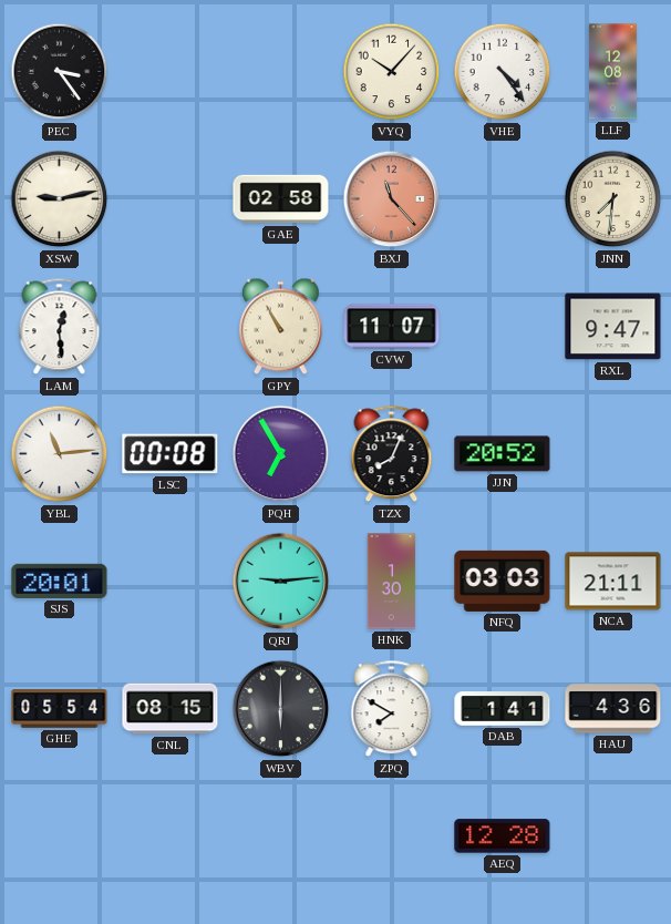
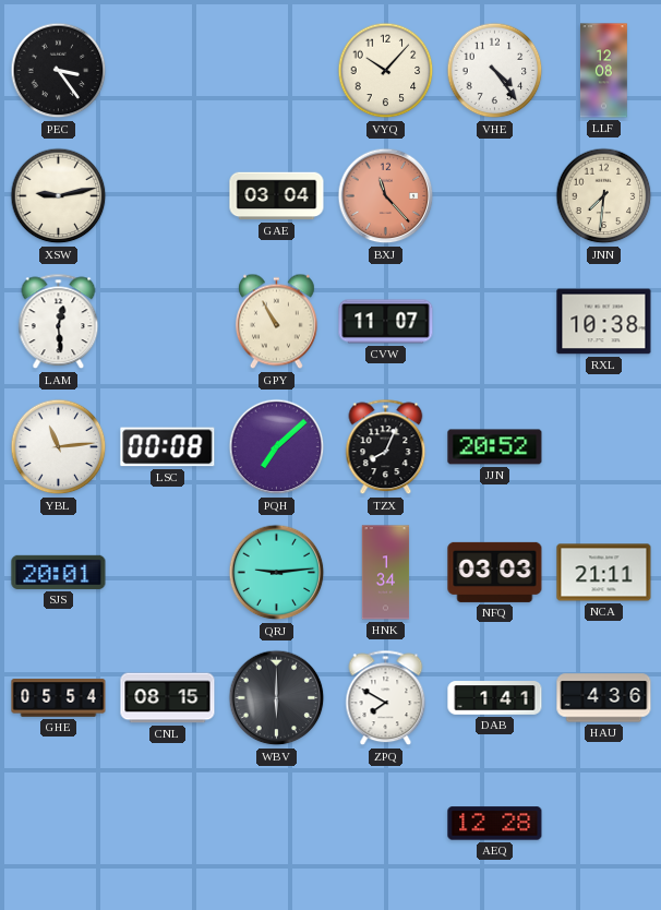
GAE: 02:58 -> 03:04 (277, 196)
RXL: 9:47 -> 10:38 (604, 322)
PQH: 6:55 -> 7:08 (277, 447)
HNK: 1:30 -> 1:34 (386, 573)
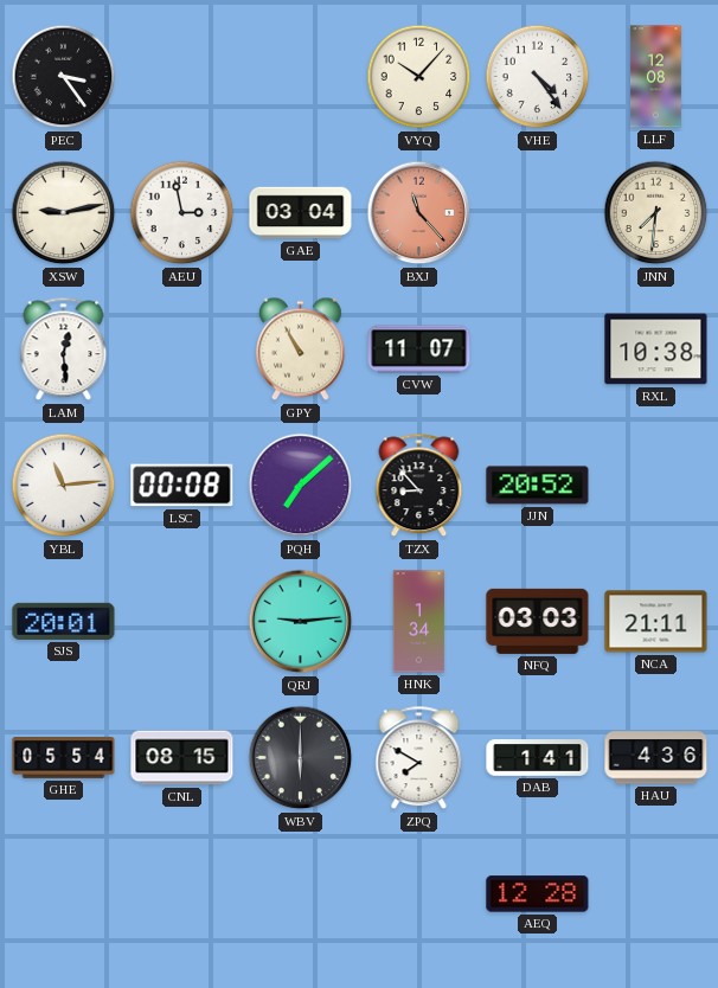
AEU: none -> 2:58 (182, 213)
TZX: 8:04 -> 8:53 (419, 486)
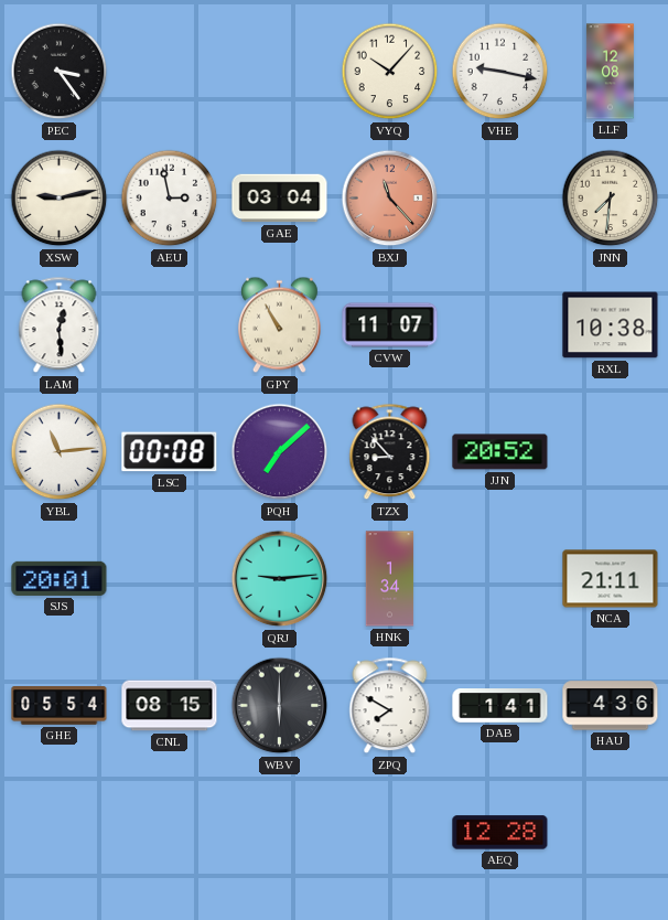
VHE: 4:24 -> 9:17 (500, 72)
NFQ: 03:03 -> none (538, 621)
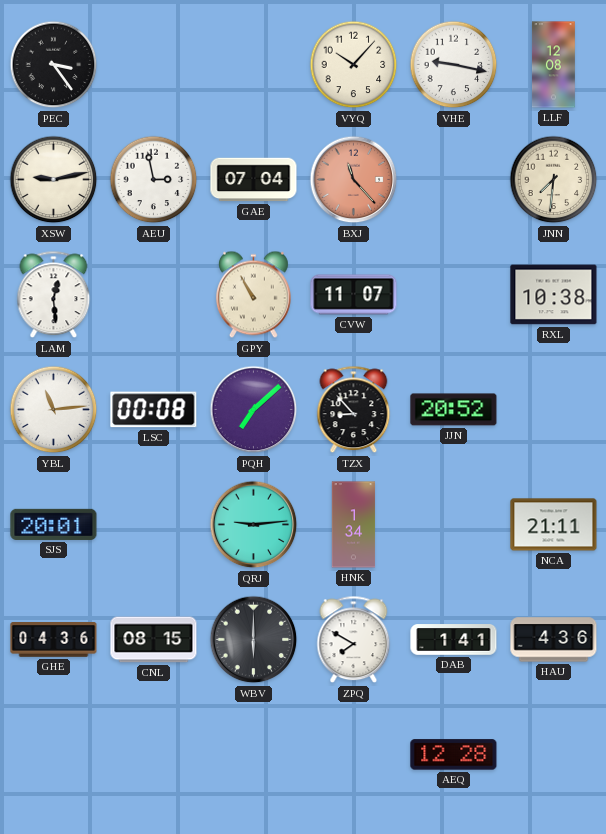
GAE: 03:04 -> 07:04 (254, 180)
GHE: 05:54 -> 04:36 (54, 640)
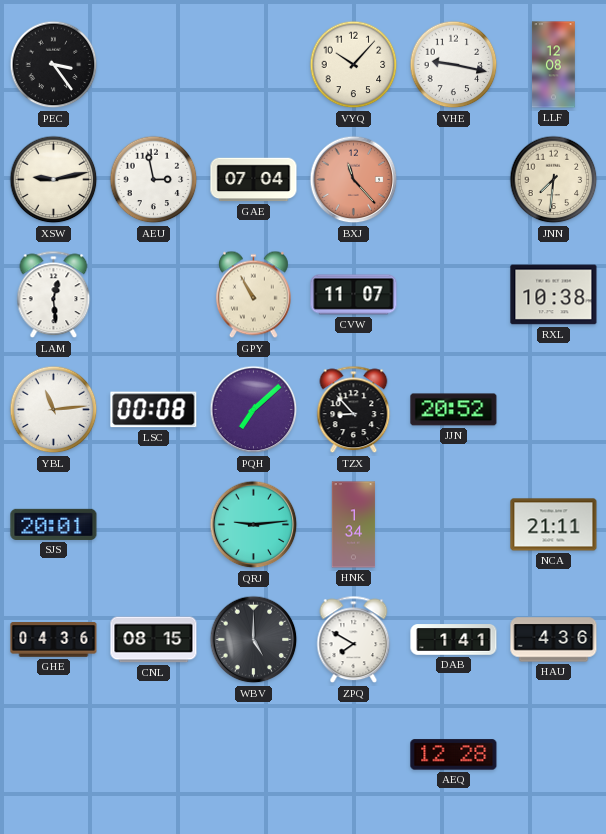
WBV: 6:00 -> 5:00 (254, 640)
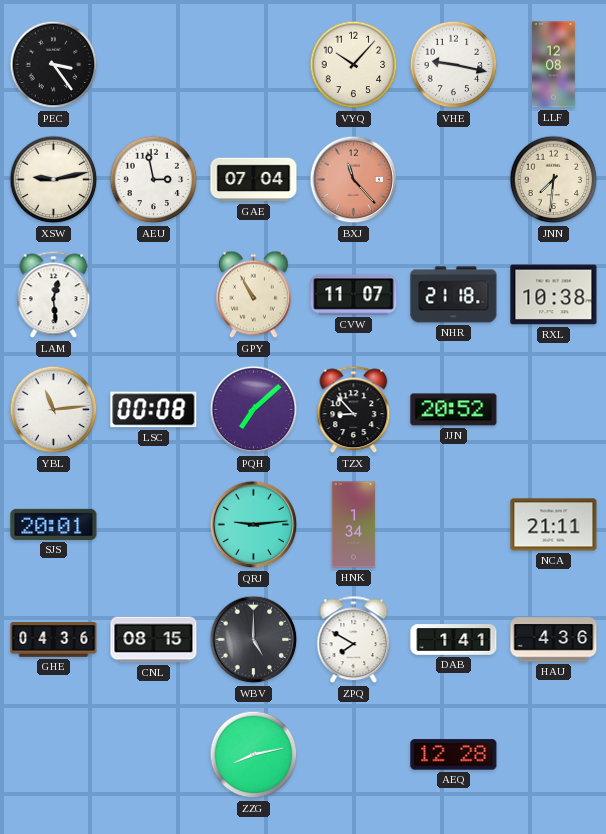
NHR: none -> 21:18 (454, 295)
ZZG: none -> 8:13 (254, 755)
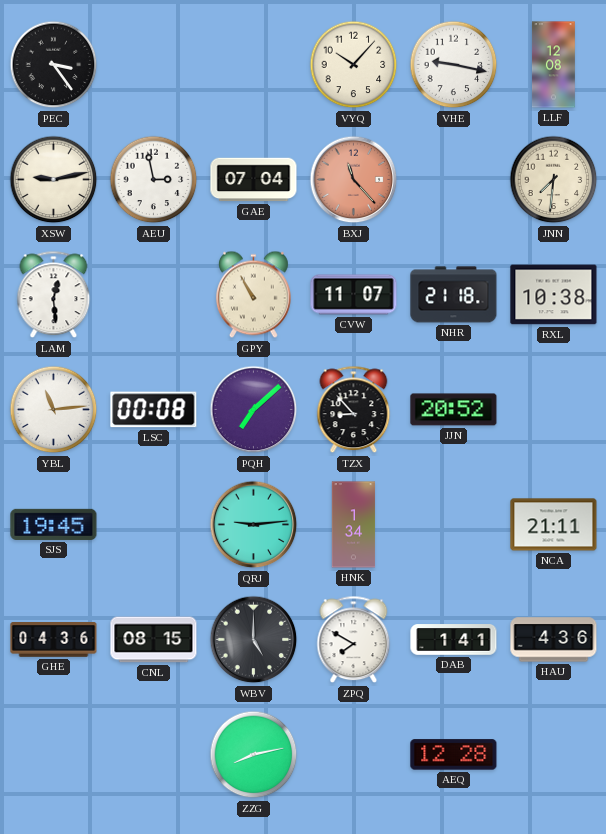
SJS: 20:01 -> 19:45 (54, 524)
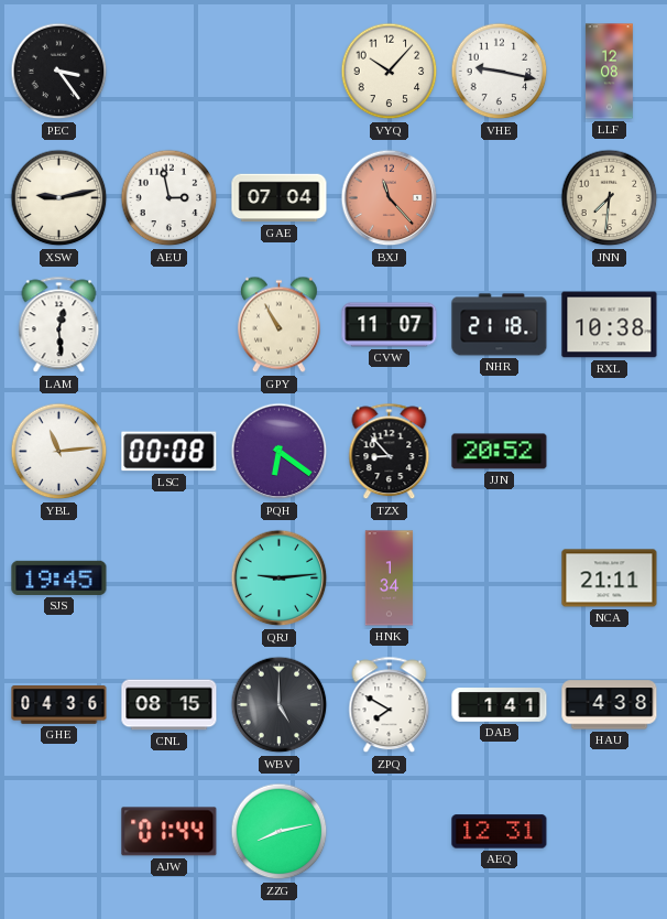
PQH: 7:08 -> 6:21 (280, 452)
HAU: 4:36 -> 4:38 (610, 705)
AJW: none -> 01:44 (170, 832)
AEQ: 12:28 -> 12:31 (500, 832)
